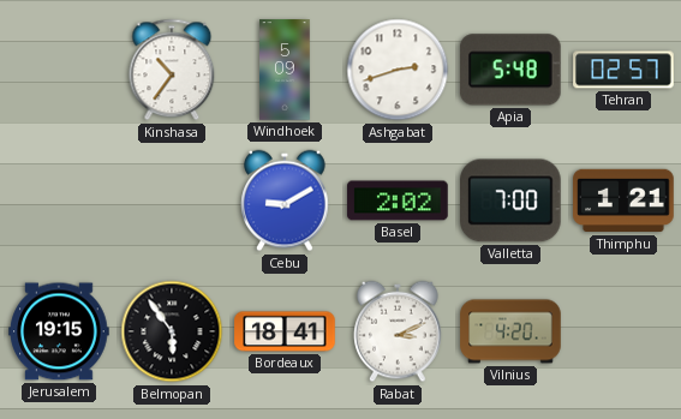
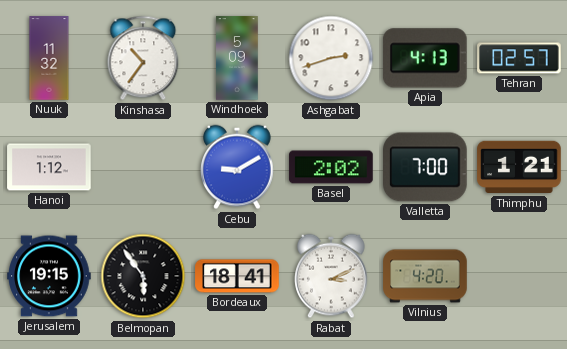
Nuuk: none -> 11:32 (49, 58)
Apia: 5:48 -> 4:13 (425, 58)
Hanoi: none -> 1:12 (49, 167)
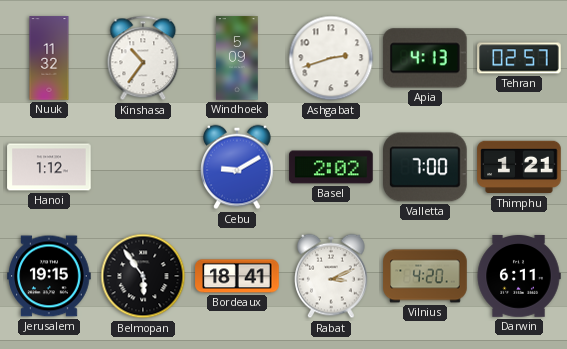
Darwin: none -> 6:11 (519, 277)
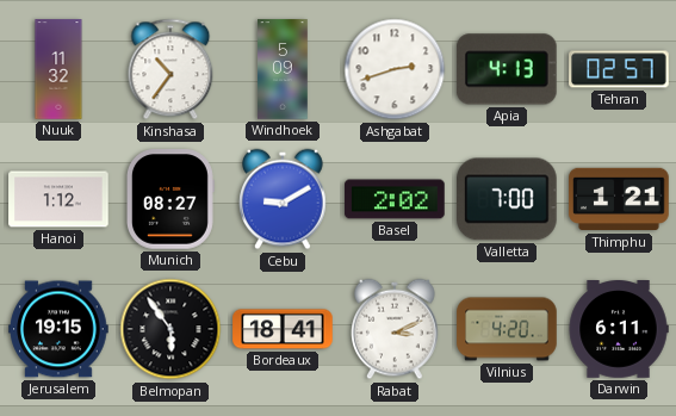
Munich: none -> 08:27 (169, 199)
